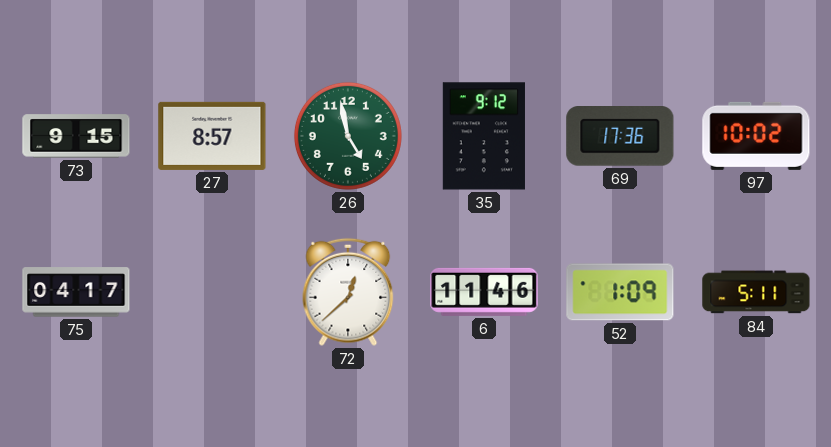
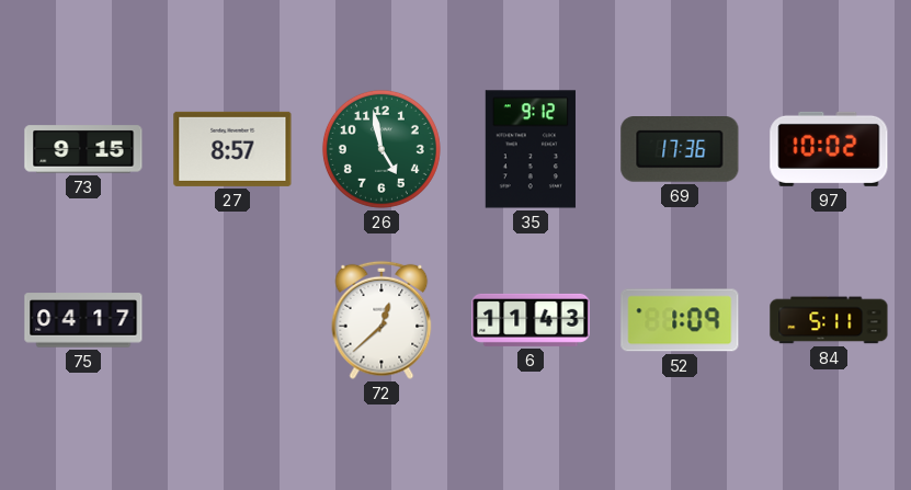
6: 11:46 -> 11:43 (531, 320)
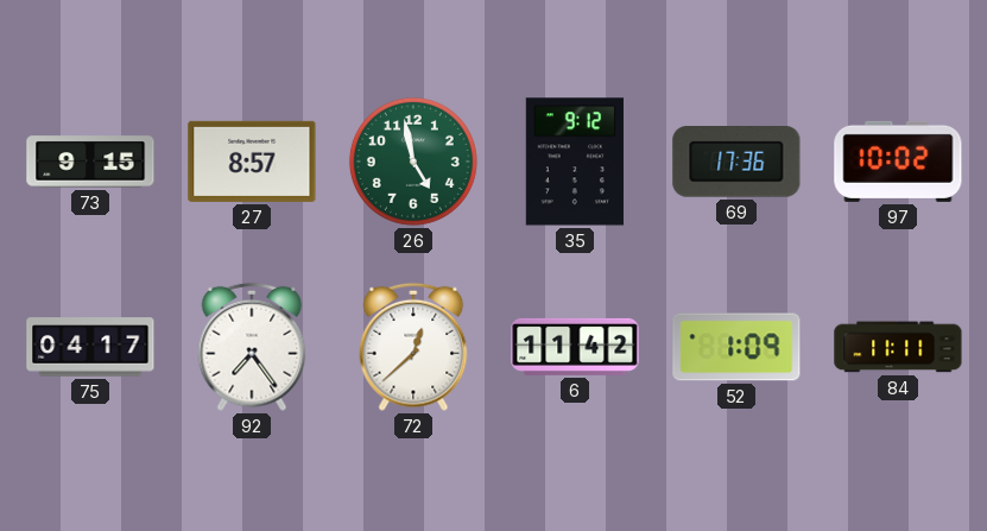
92: none -> 7:24 (252, 347)
6: 11:43 -> 11:42 (575, 347)
84: 5:11 -> 11:11 (898, 347)
